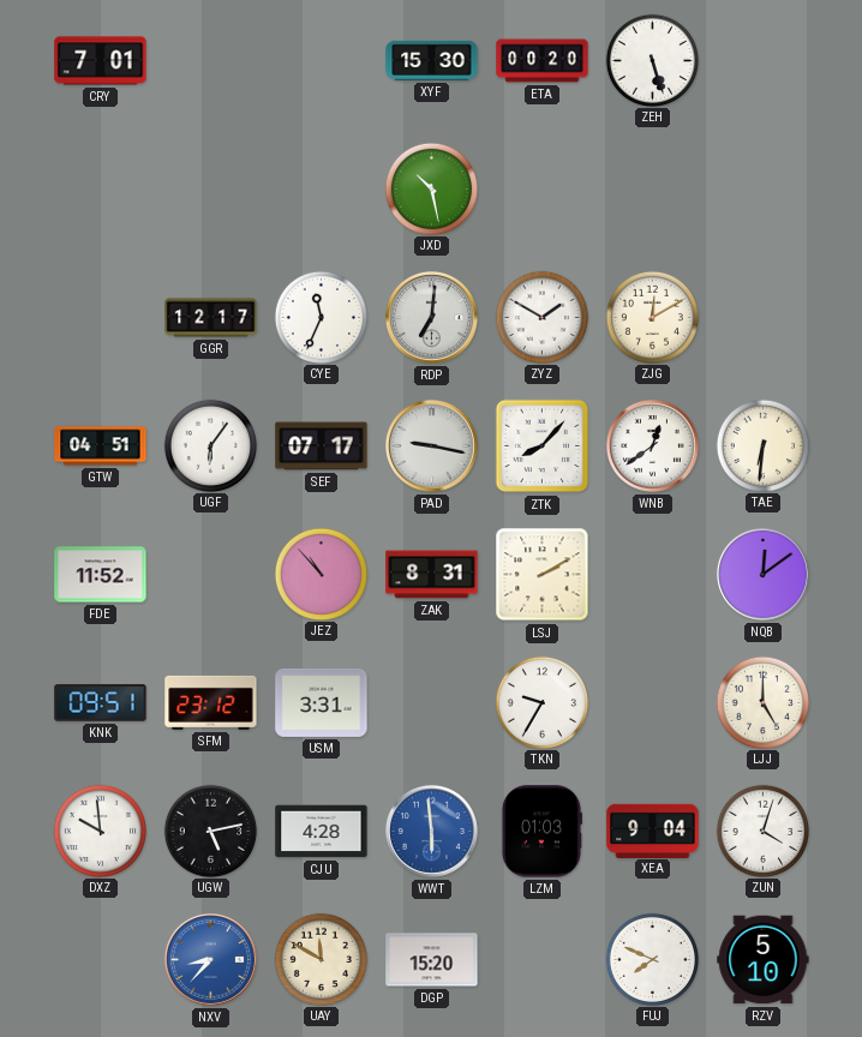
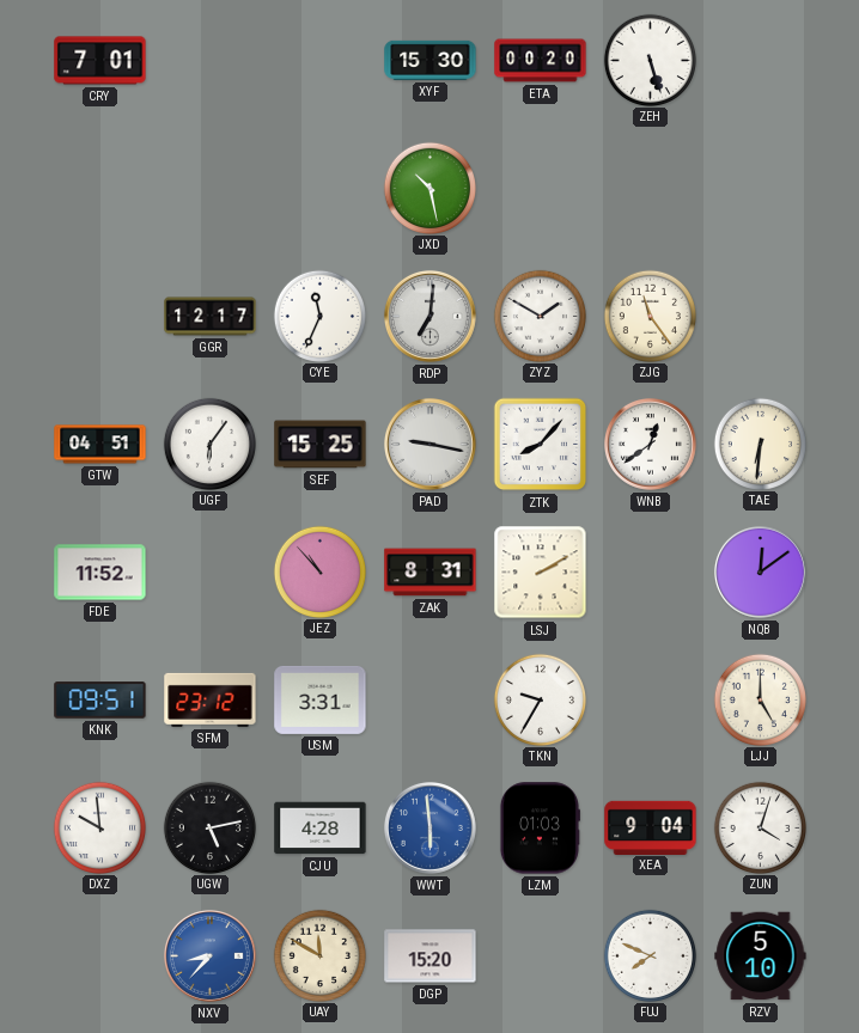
ZJG: 12:10 -> 11:24 (650, 316)
SEF: 07:17 -> 15:25 (321, 445)
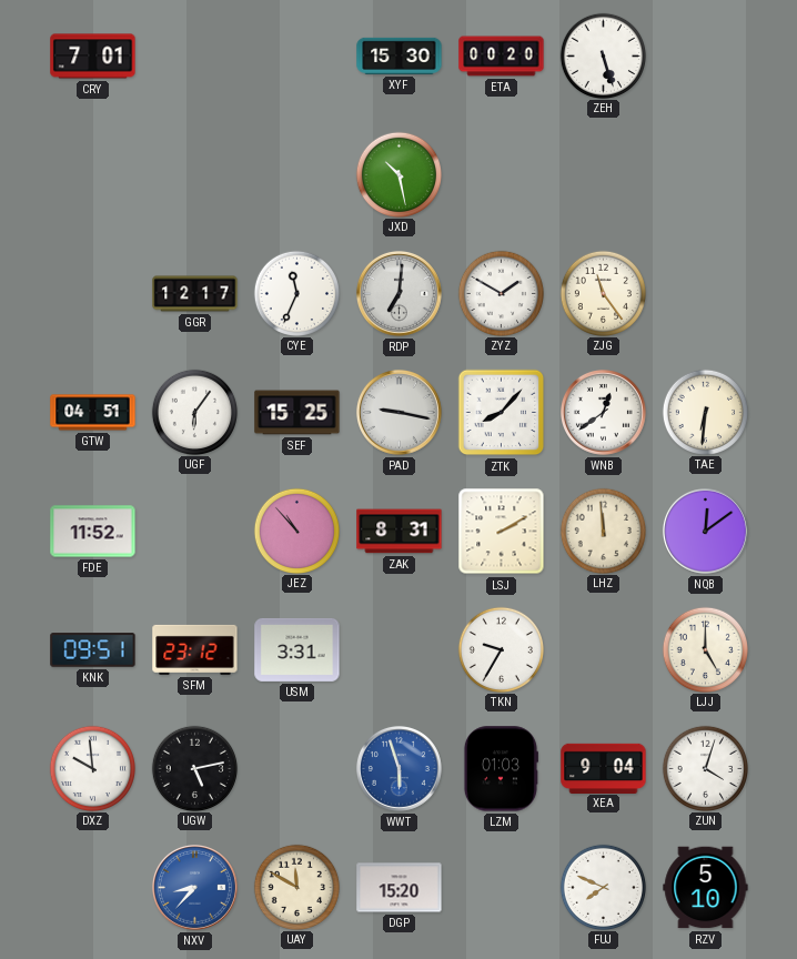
LHZ: none -> 11:59 (603, 531)
CJU: 4:28 -> none (321, 829)
WWT: 5:59 -> 5:57 (398, 768)
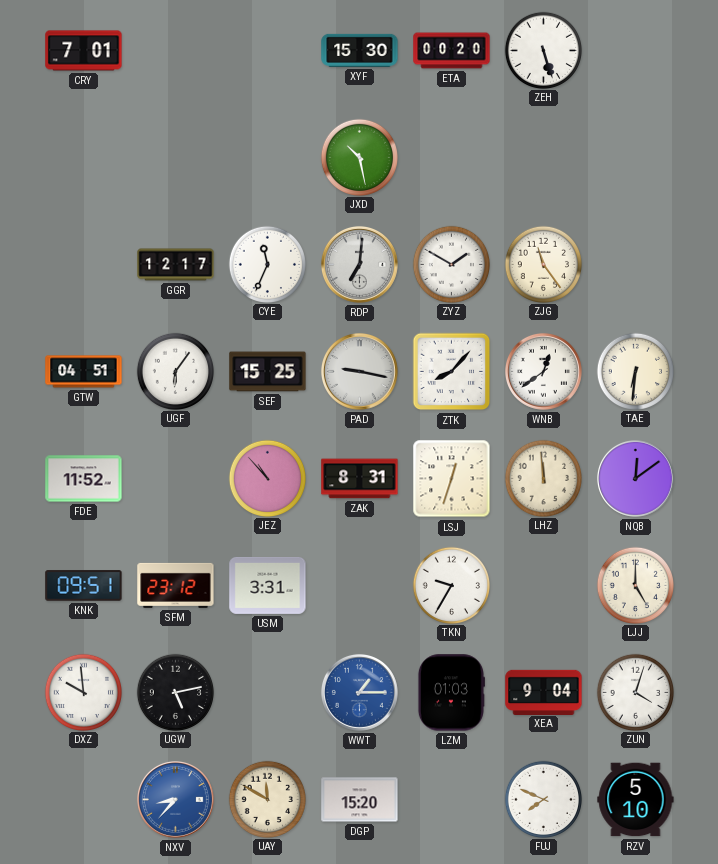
LSJ: 2:10 -> 12:33 (452, 479)
WWT: 5:57 -> 1:15 (359, 692)
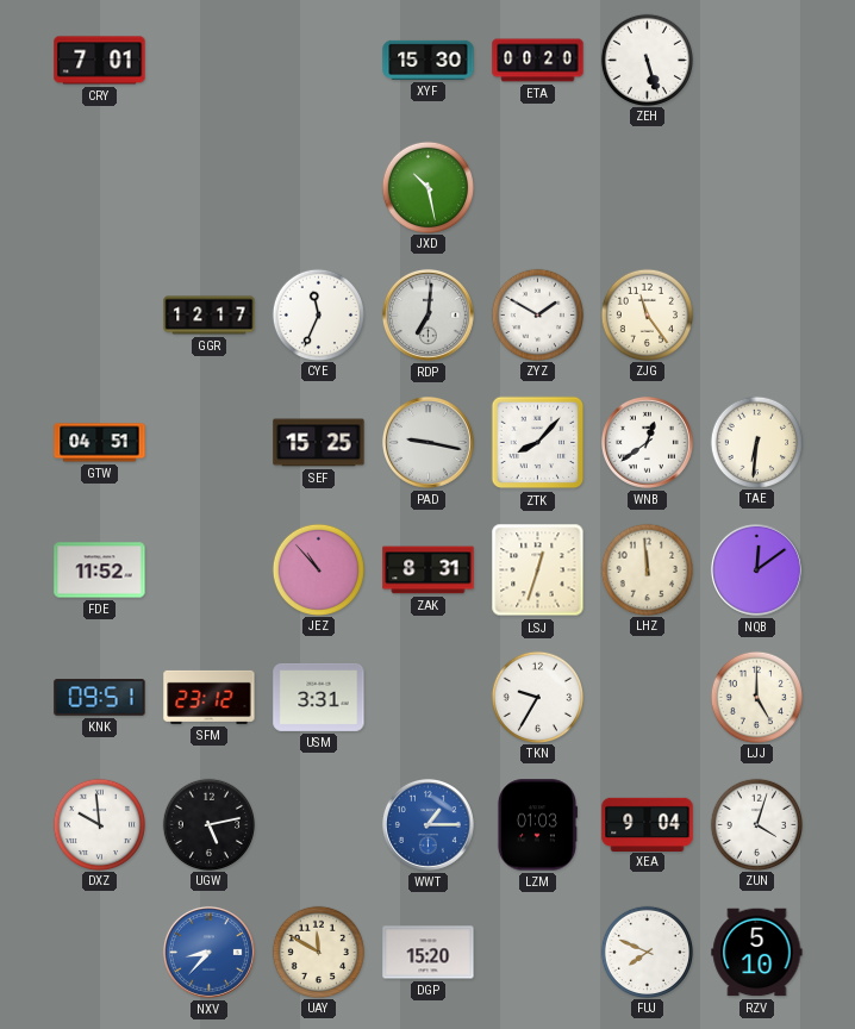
UGF: 6:06 -> none (175, 371)
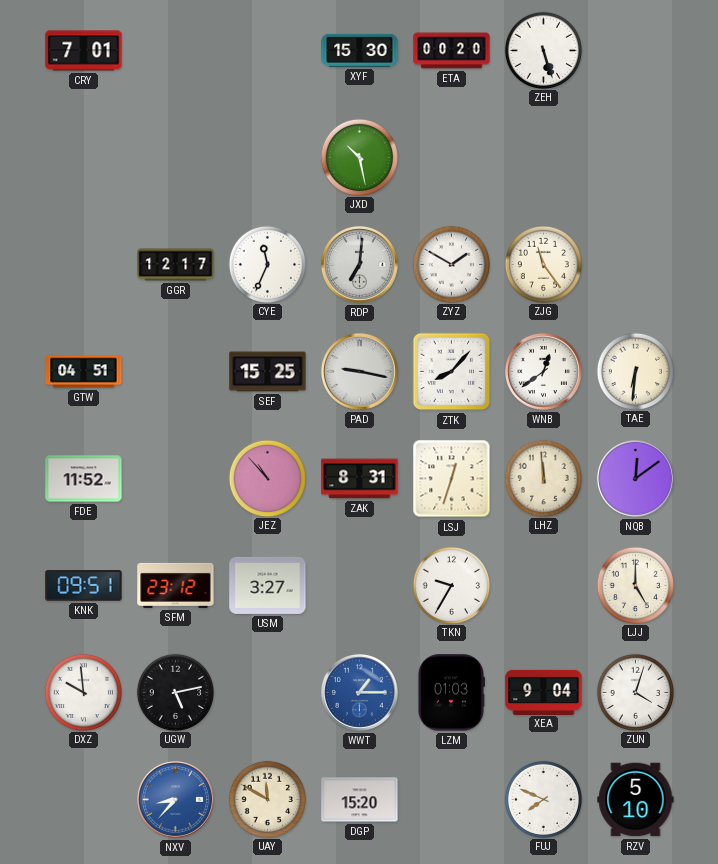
USM: 3:31 -> 3:27 (268, 585)
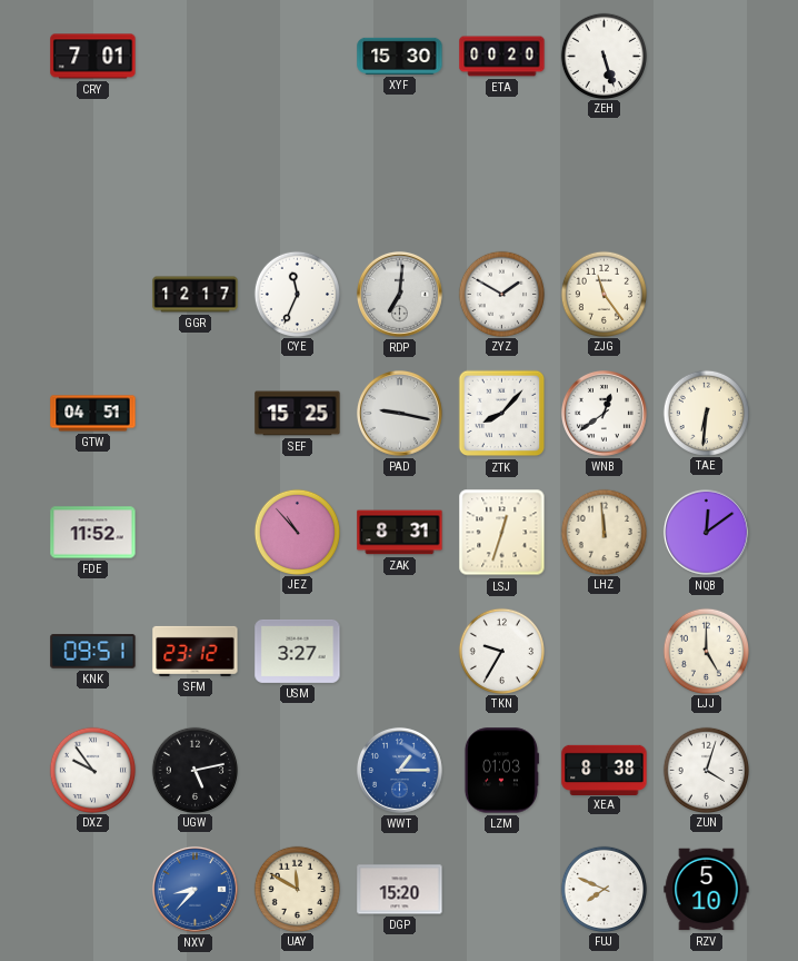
JXD: 10:28 -> none (359, 157)
DXZ: 9:59 -> 9:54 (92, 770)
XEA: 9:04 -> 8:38 (605, 770)
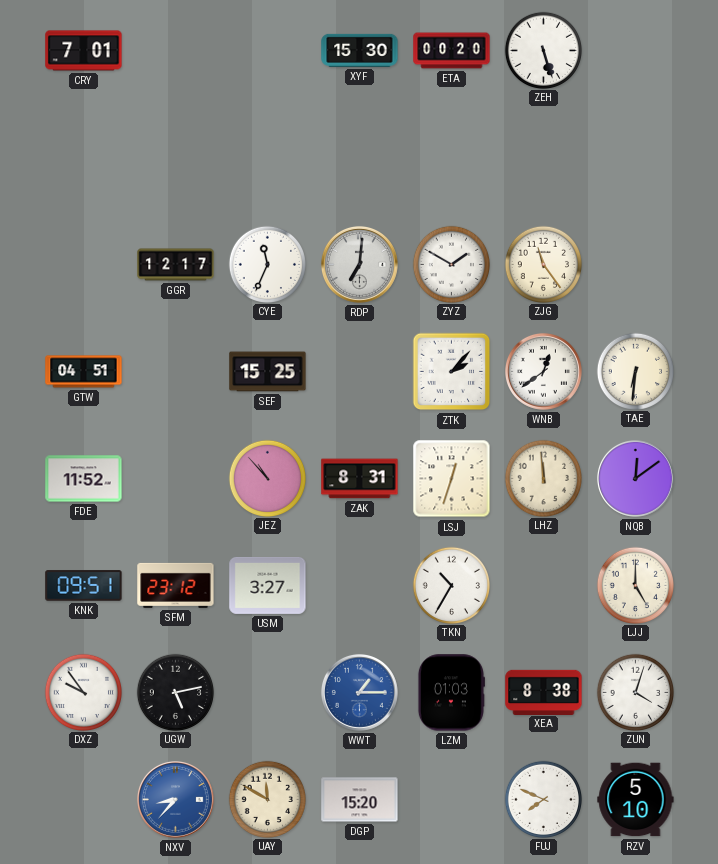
PAD: 9:17 -> none (399, 413)
ZTK: 8:07 -> 2:07 (452, 372)
TKN: 9:35 -> 10:35 (451, 585)
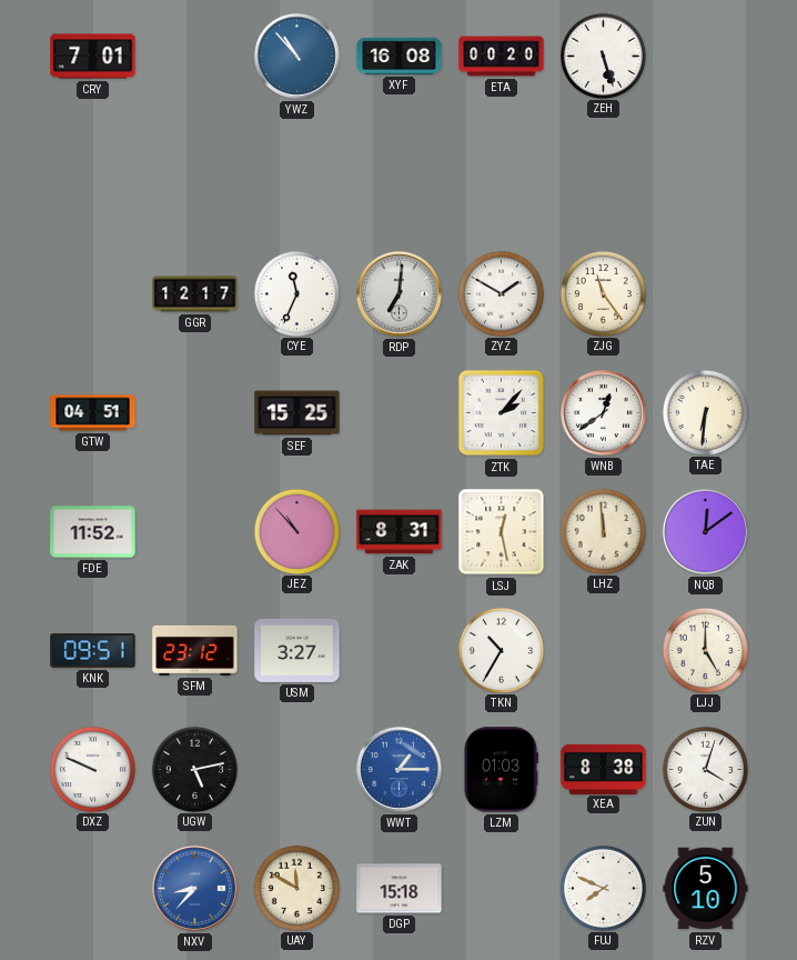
YWZ: none -> 10:53 (296, 56)
XYF: 15:30 -> 16:08 (400, 56)
LSJ: 12:33 -> 12:28 (502, 532)
DXZ: 9:54 -> 9:49 (92, 769)
DGP: 15:20 -> 15:18 (400, 889)
